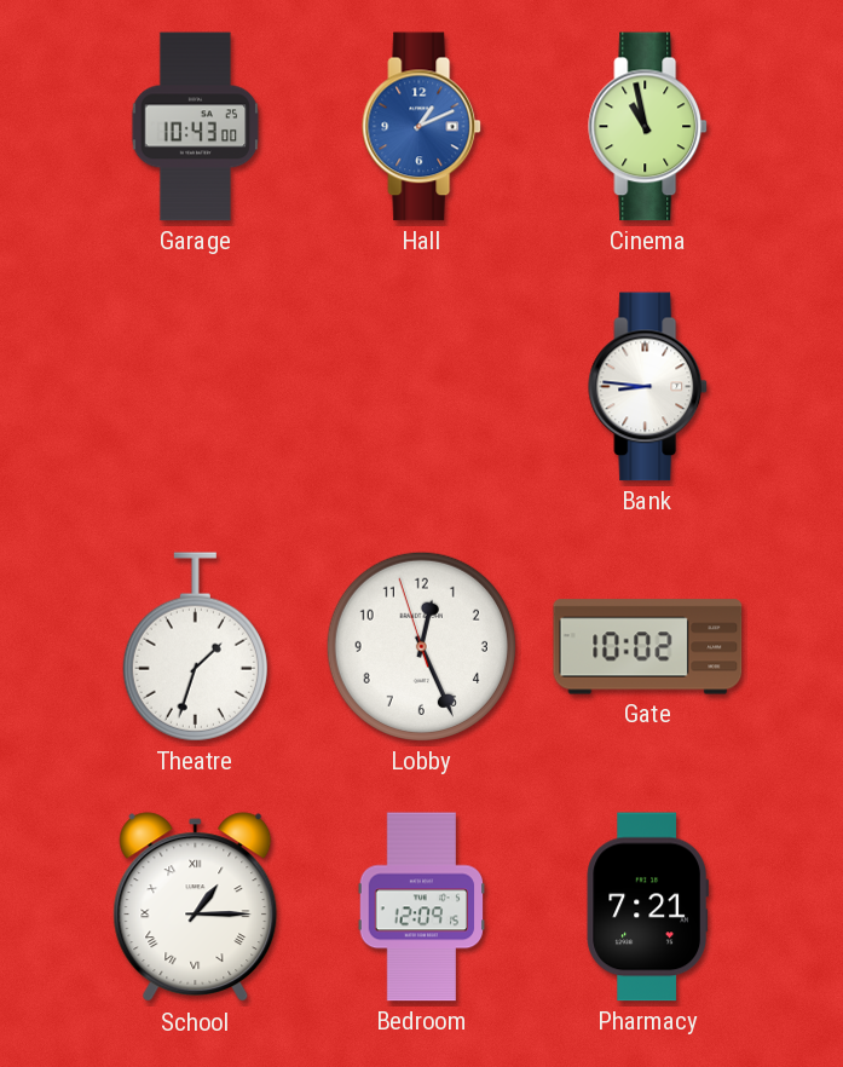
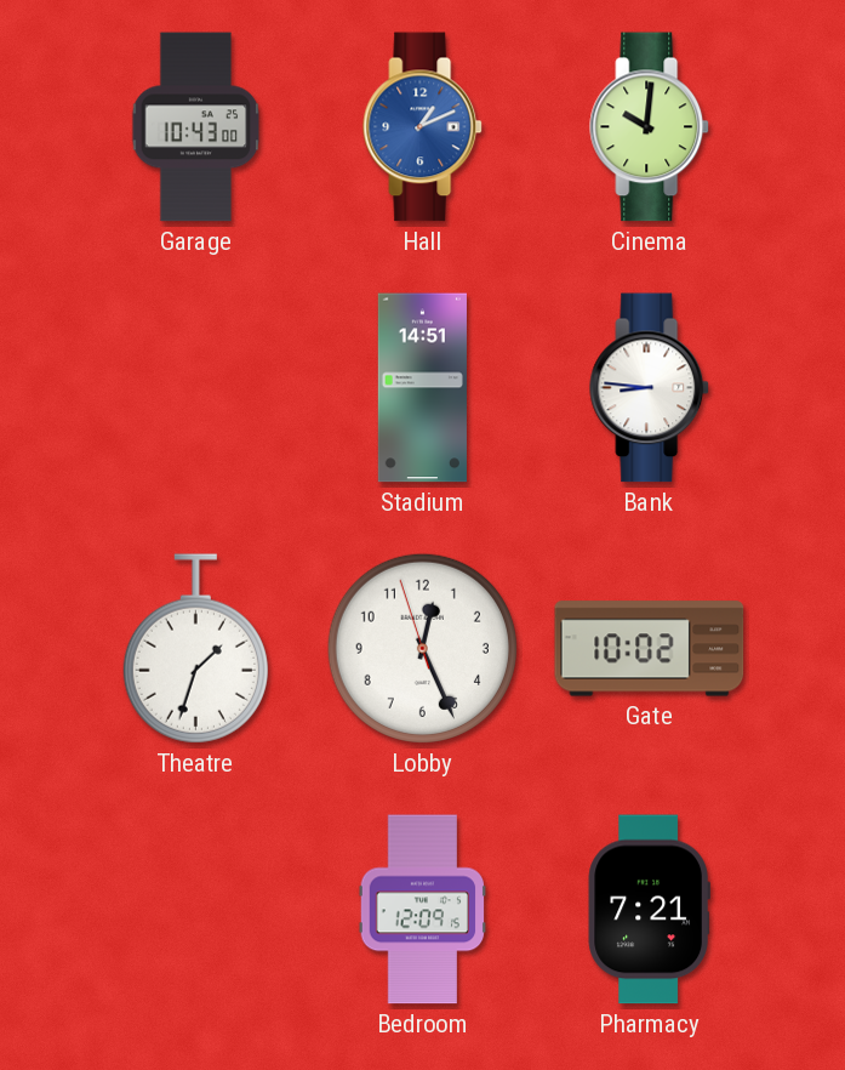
Cinema: 10:58 -> 10:01 (650, 127)
Stadium: none -> 14:51 (422, 388)
School: 1:15 -> none (196, 907)
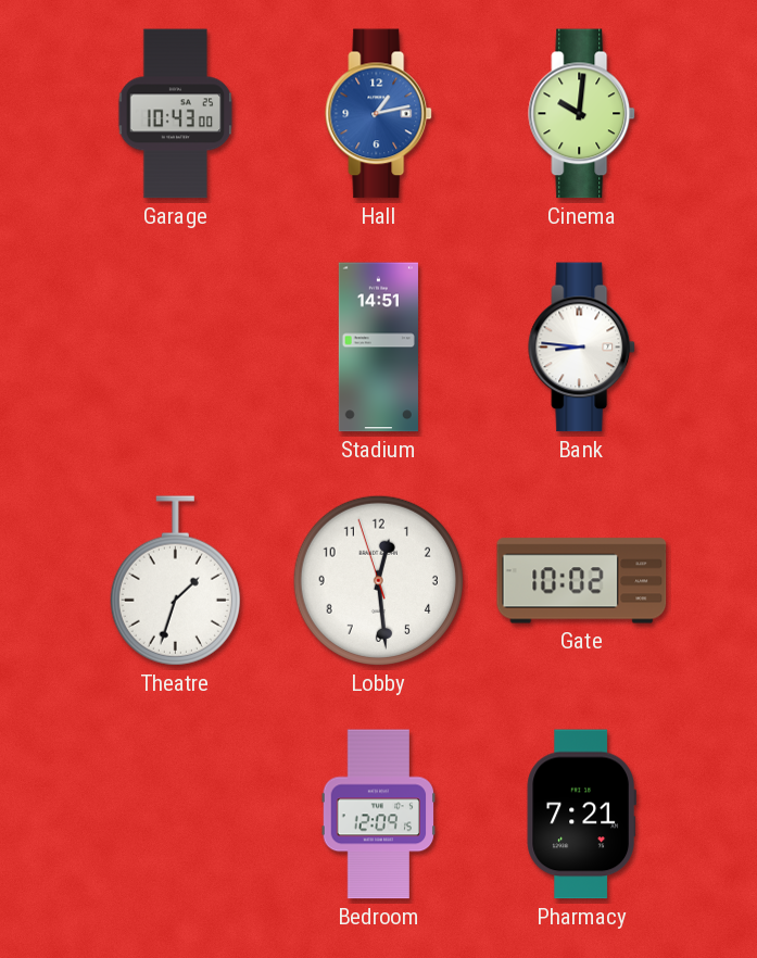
Hall: 1:11 -> 1:13 (379, 114)
Lobby: 12:25 -> 12:28 (378, 580)
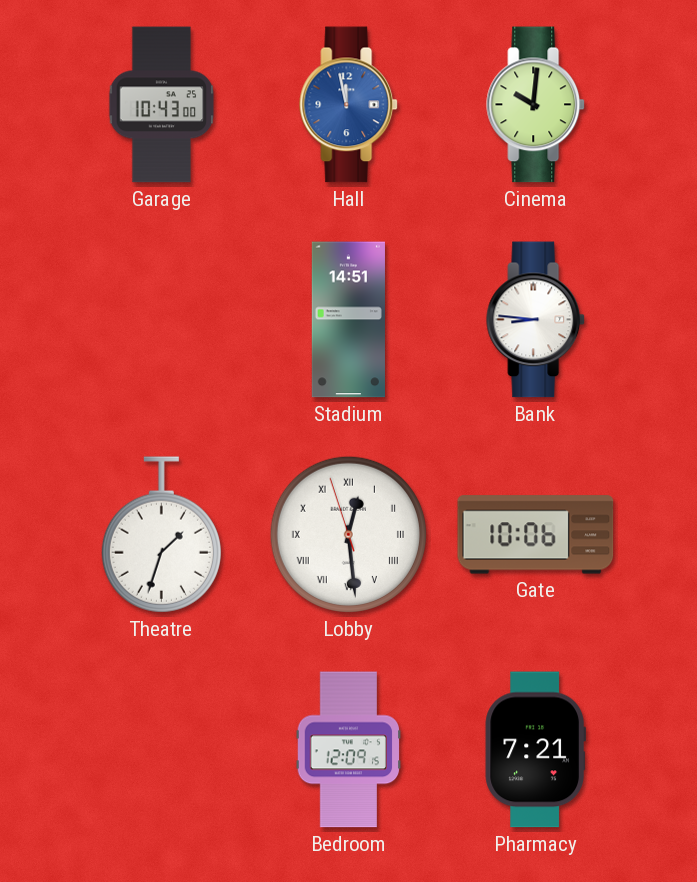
Hall: 1:13 -> 11:58 (349, 105)
Lobby numerals: Arabic -> Roman (348, 534)
Gate: 10:02 -> 10:06 (536, 535)
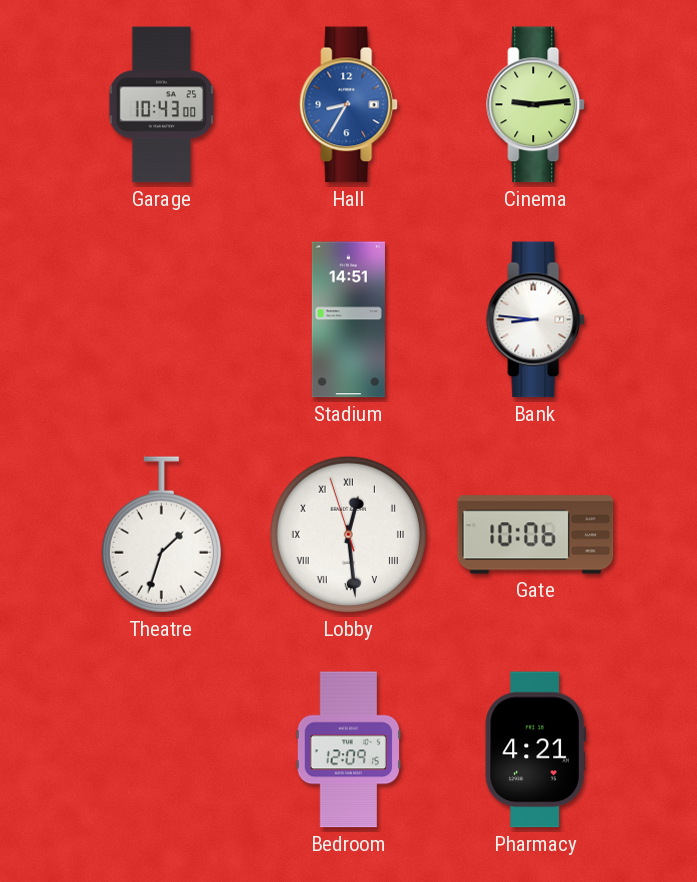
Hall: 11:58 -> 8:35 (349, 105)
Cinema: 10:01 -> 9:14 (536, 105)
Pharmacy: 7:21 -> 4:21 (535, 750)
